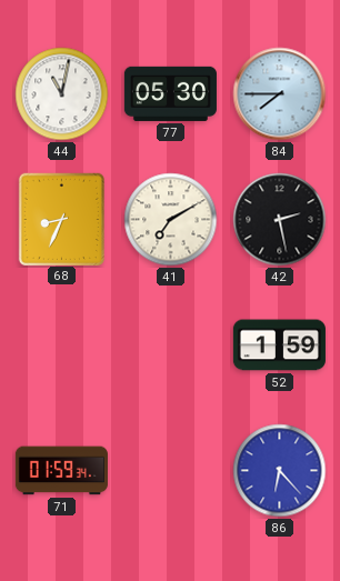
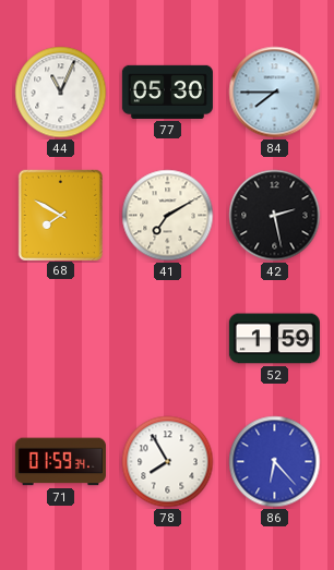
44: 11:02 -> 11:04 (61, 93)
68: 8:34 -> 7:50 (60, 215)
78: none -> 7:55 (168, 462)
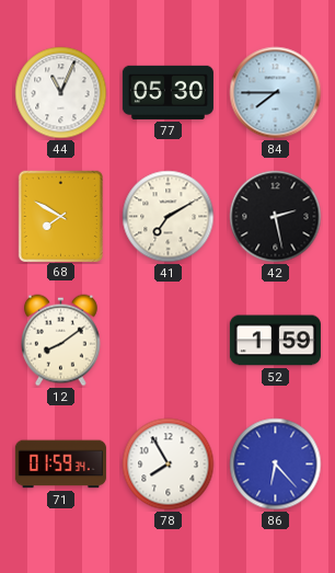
12: none -> 8:09 (60, 341)
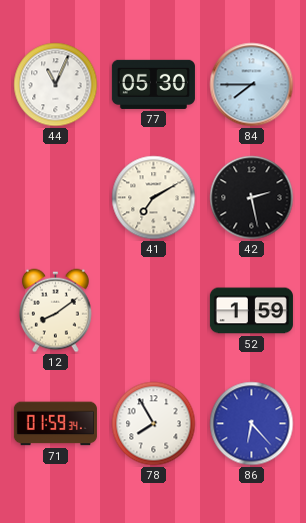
68: 7:50 -> none (60, 216)
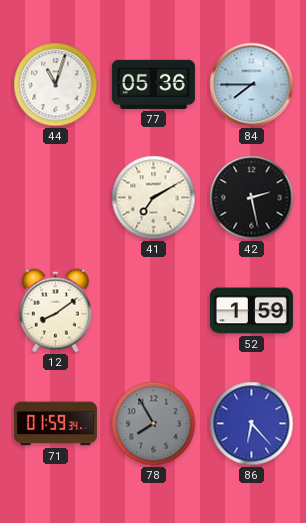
44: 11:04 -> 11:03 (56, 85)
77: 05:30 -> 05:36 (153, 84)
78 dial: white -> grey (154, 424)
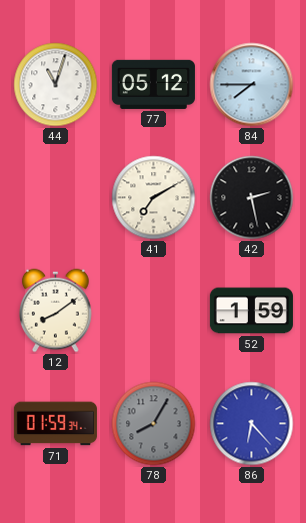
77: 05:36 -> 05:12 (153, 84)
78: 7:55 -> 8:05 (154, 424)
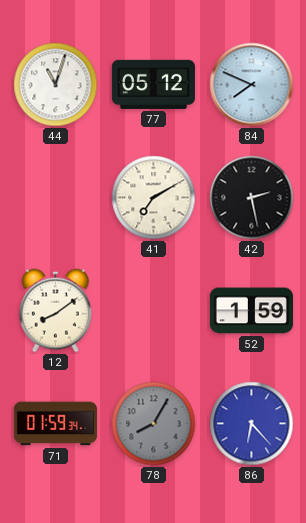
84: 7:45 -> 7:49 (252, 85)
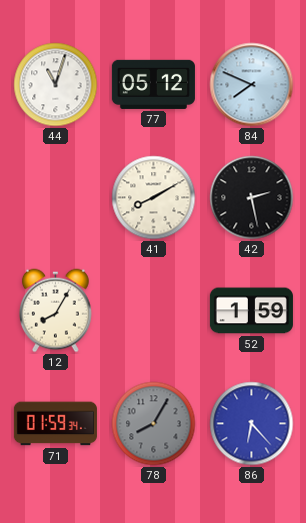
41: 7:10 -> 8:10 (154, 198)
12: 8:09 -> 8:05 (55, 311)
